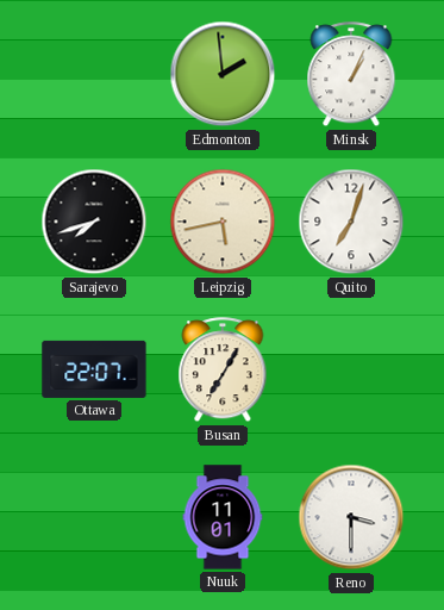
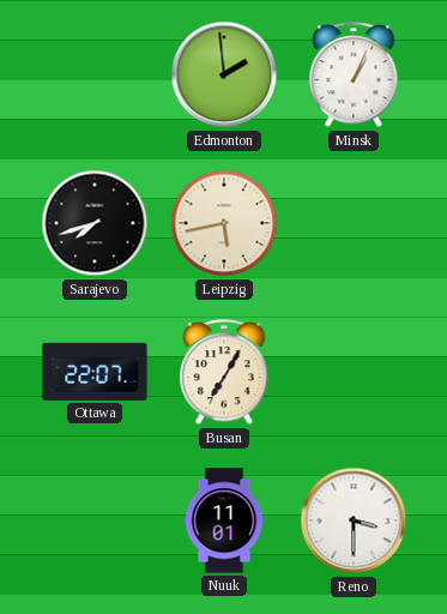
Quito: 7:03 -> none (351, 222)
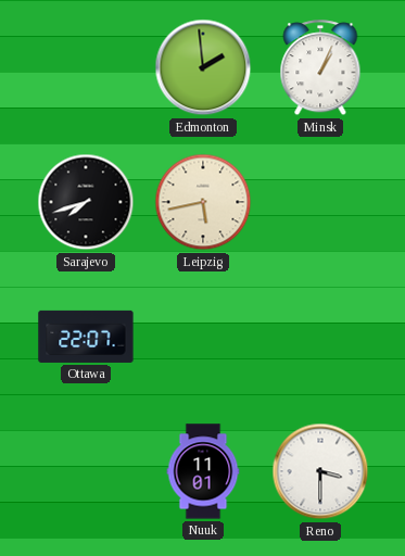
Busan: 7:05 -> none (224, 373)
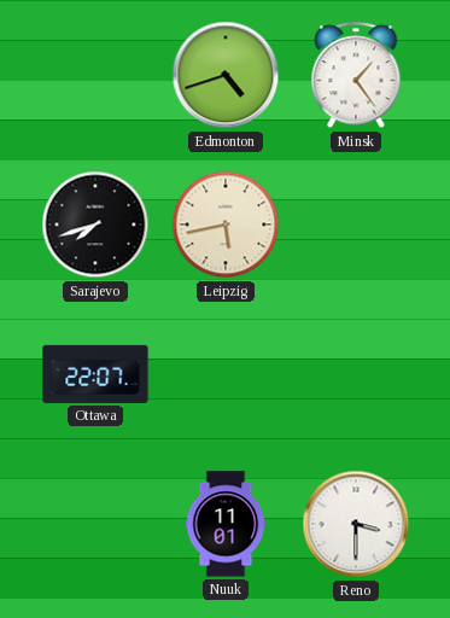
Edmonton: 1:59 -> 4:42 (226, 75)
Minsk: 1:04 -> 1:24 (356, 76)
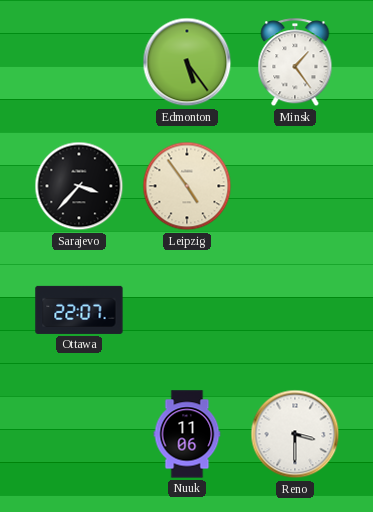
Edmonton: 4:42 -> 5:24 (187, 62)
Sarajevo: 7:42 -> 3:37 (79, 186)
Leipzig: 5:43 -> 4:54 (187, 186)
Nuuk: 11:01 -> 11:06 (187, 434)
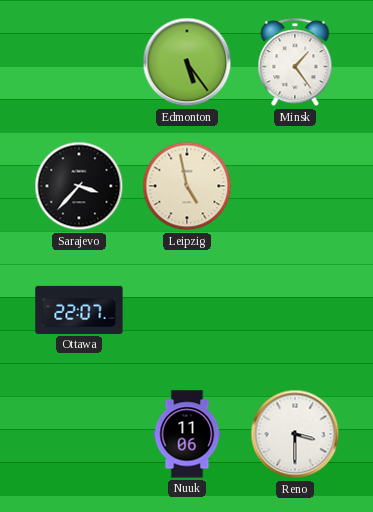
Leipzig: 4:54 -> 4:58 (187, 186)
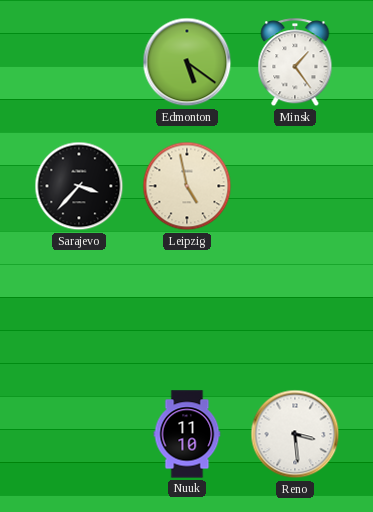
Edmonton: 5:24 -> 5:21 (187, 62)
Ottawa: 22:07 -> none (79, 310)
Nuuk: 11:06 -> 11:10 (187, 434)
Reno: 3:30 -> 3:29 (295, 434)
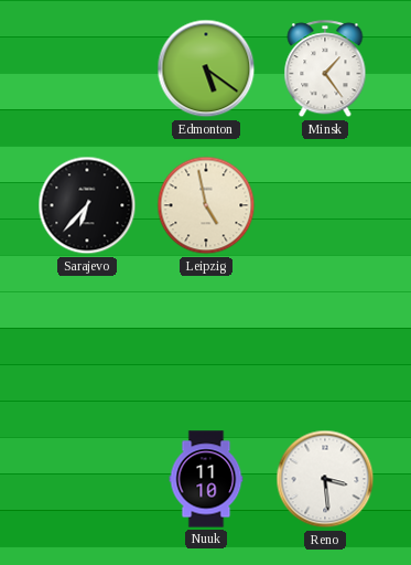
Sarajevo: 3:37 -> 6:37 (87, 205)
